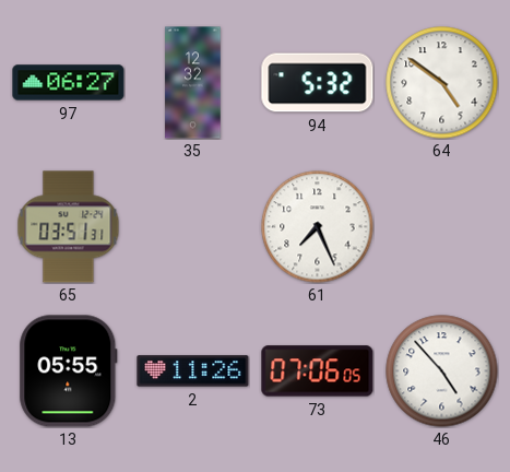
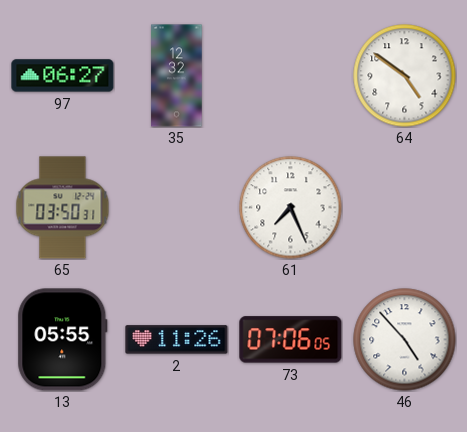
94: 5:32 -> none (318, 83)
65: 03:51 -> 03:50 (63, 208)
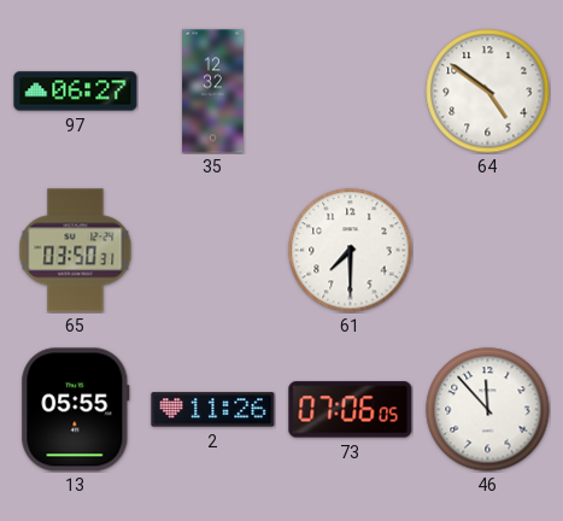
61: 7:26 -> 7:30 (351, 251)
46: 4:53 -> 11:53 (488, 410)
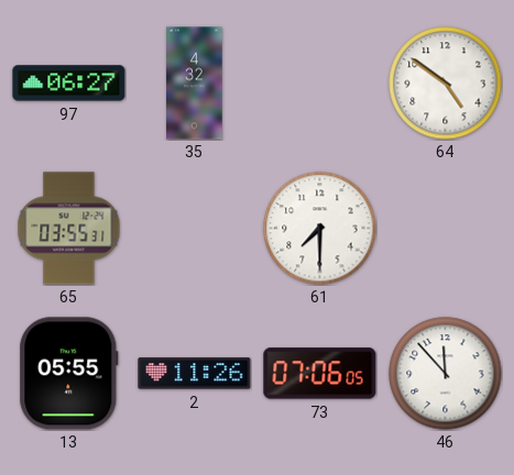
35: 12:32 -> 4:32 (195, 84)
65: 03:50 -> 03:55 (69, 229)
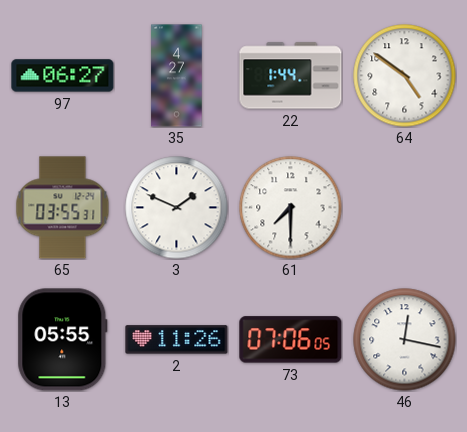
35: 4:32 -> 4:27 (177, 76)
22: none -> 1:44 (291, 76)
3: none -> 1:49 (177, 208)
46: 11:53 -> 12:17 (405, 340)
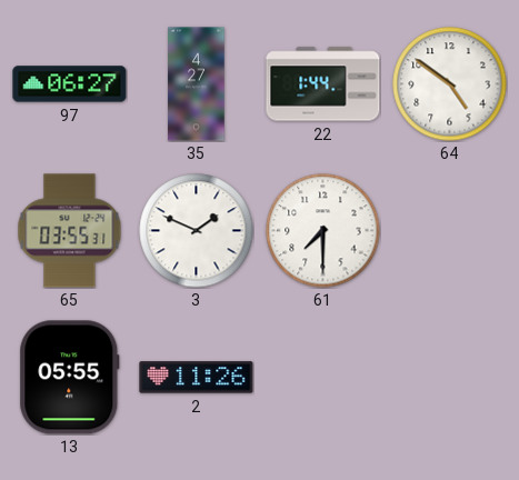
73: 07:06 -> none (291, 340)
46: 12:17 -> none (405, 340)
